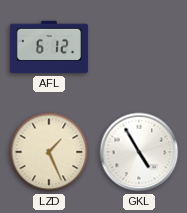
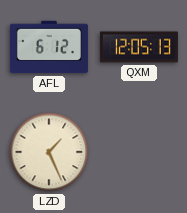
QXM: none -> 12:05 (139, 47)
GKL: 4:55 -> none (139, 152)
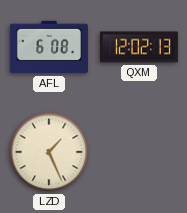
AFL: 6:12 -> 6:08 (49, 47)
QXM: 12:05 -> 12:02 (139, 47)
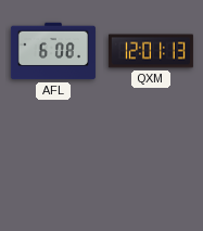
QXM: 12:02 -> 12:01 (151, 51)
LZD: 1:26 -> none (49, 152)
